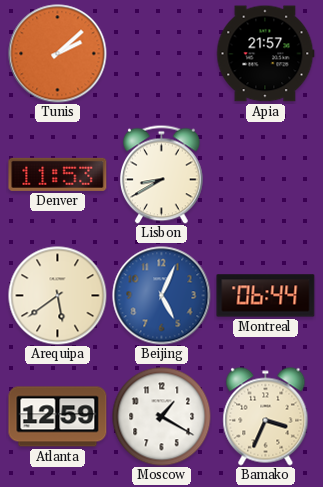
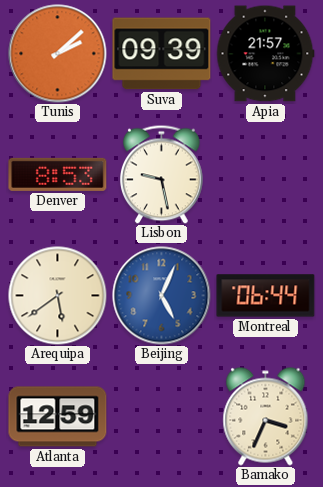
Suva: none -> 09:39 (162, 54)
Denver: 11:53 -> 8:53 (58, 174)
Lisbon: 8:40 -> 9:28 (162, 174)
Moscow: 1:20 -> none (162, 417)
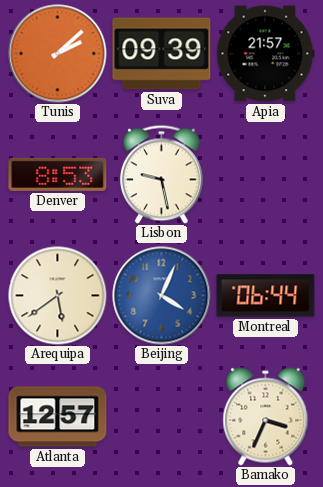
Beijing: 5:04 -> 4:04 (162, 296)
Atlanta: 12:59 -> 12:57 (58, 417)
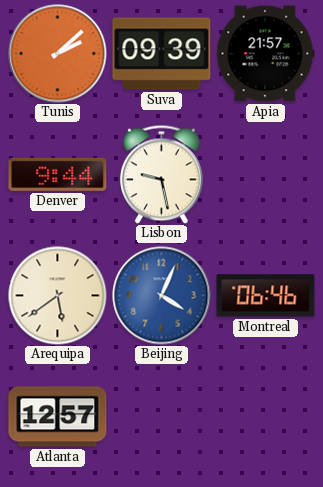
Denver: 8:53 -> 9:44 (58, 174)
Montreal: 06:44 -> 06:46 (266, 296)
Bamako: 3:34 -> none (266, 417)
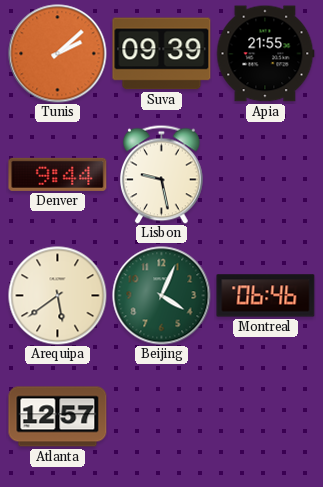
Apia: 21:57 -> 21:55 (266, 54)
Beijing dial: blue -> green (162, 296)
